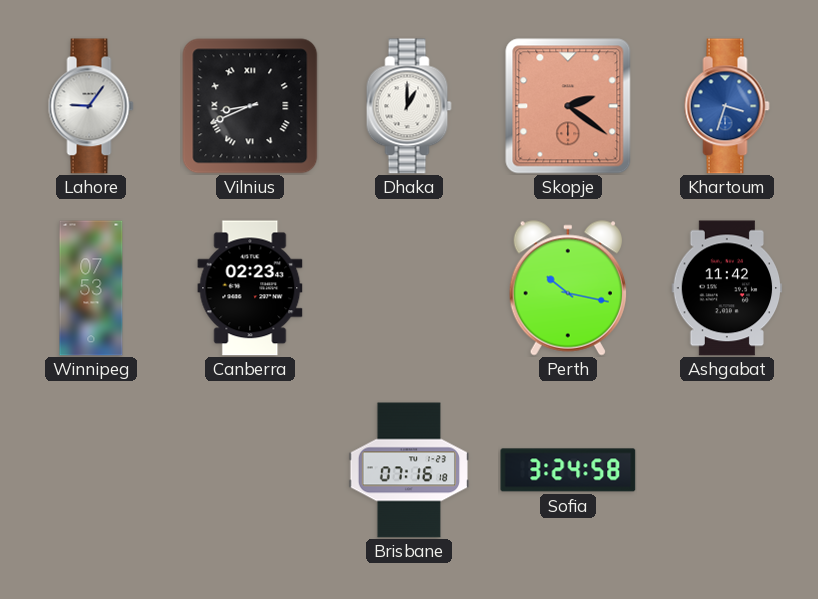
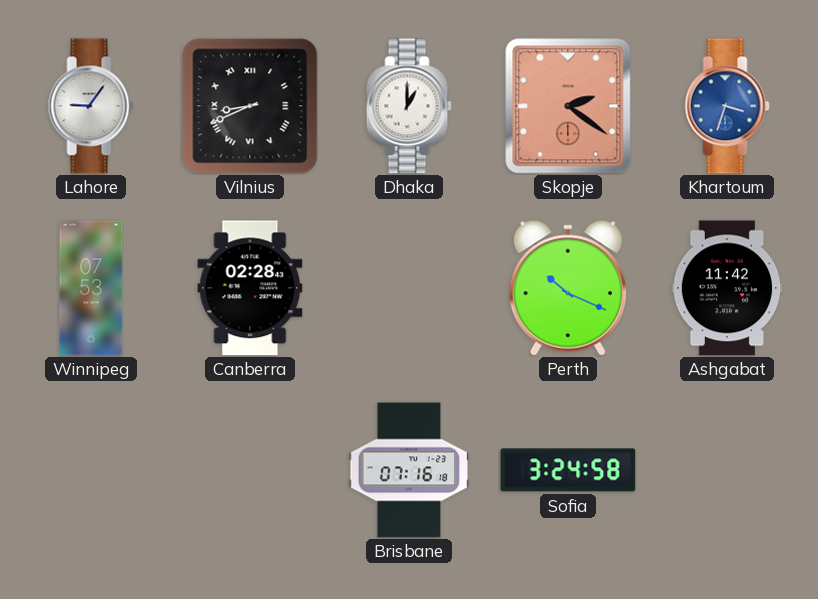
Canberra: 02:23 -> 02:28 (250, 288)
Perth: 10:17 -> 10:19 (568, 288)
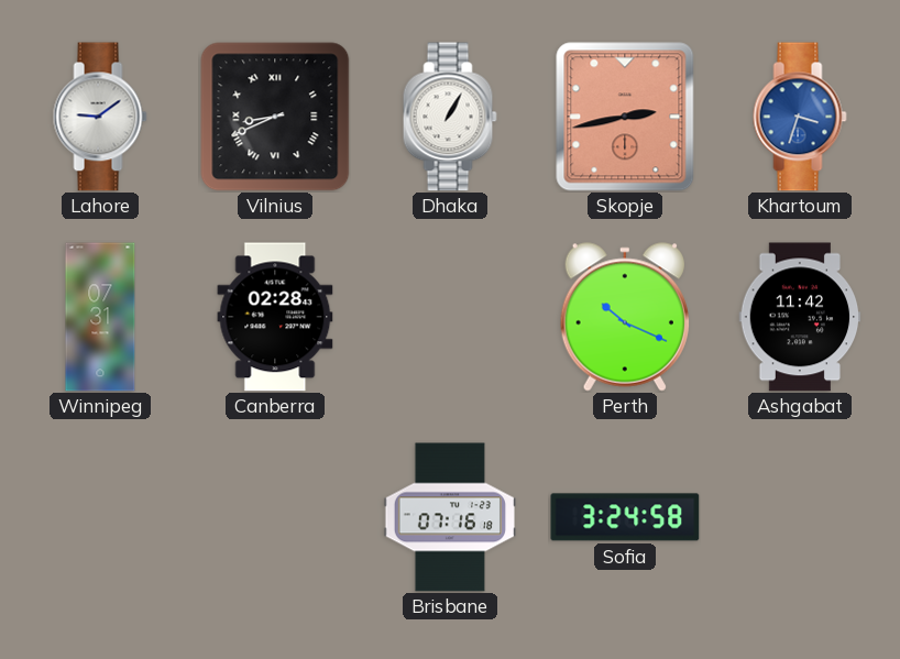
Lahore: 9:06 -> 9:09 (100, 117)
Dhaka: 1:00 -> 1:05 (450, 117)
Skopje: 2:21 -> 2:43 (625, 117)
Winnipeg: 07:53 -> 07:31 (100, 317)
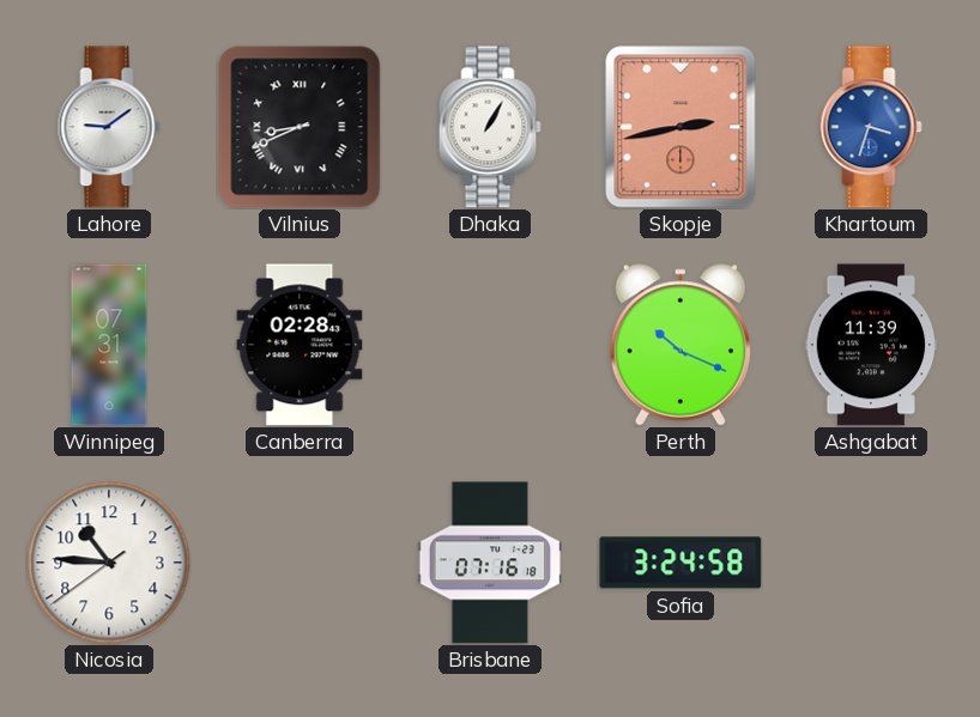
Ashgabat: 11:42 -> 11:39 (871, 345)
Nicosia: none -> 10:45 (109, 563)
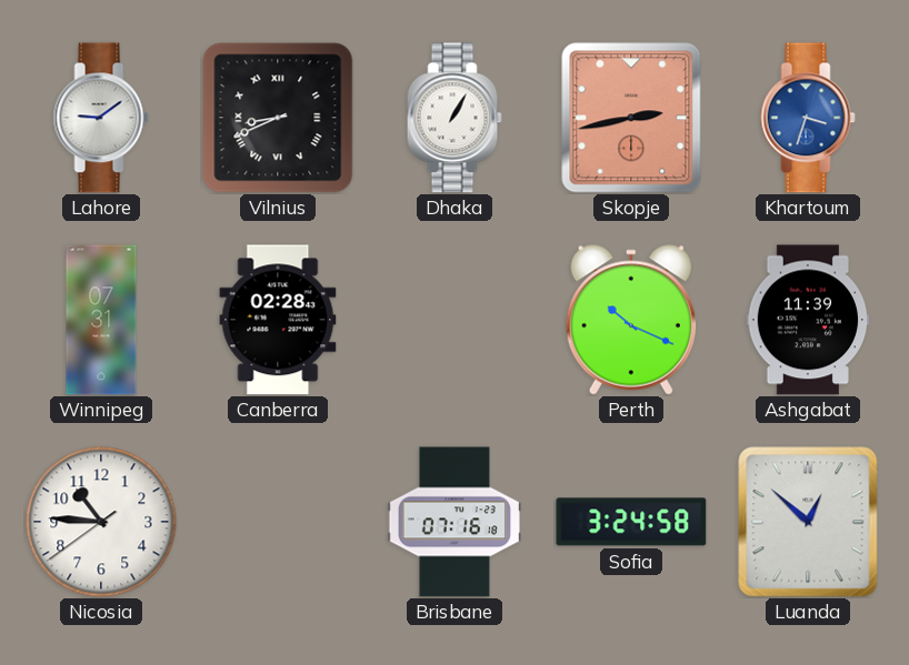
Luanda: none -> 12:52 (808, 522)
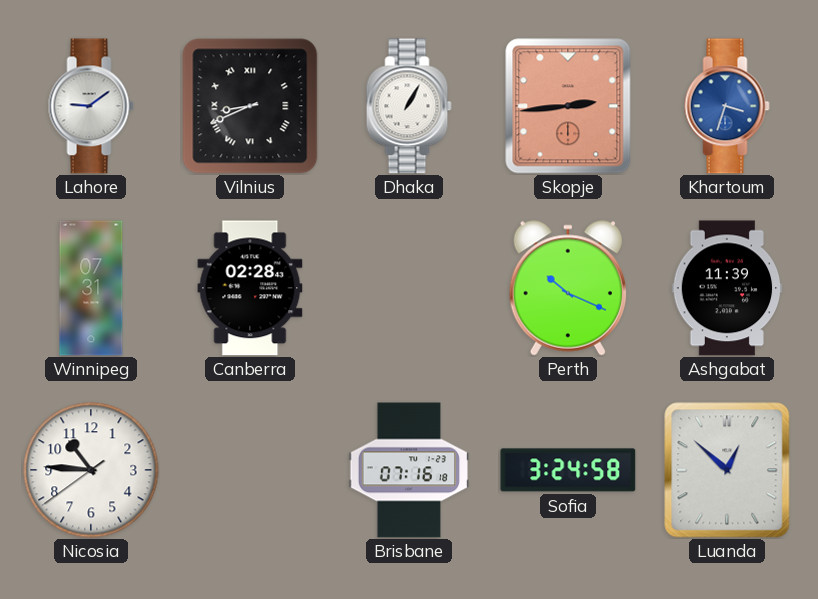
Skopje: 2:43 -> 2:44 (568, 106)
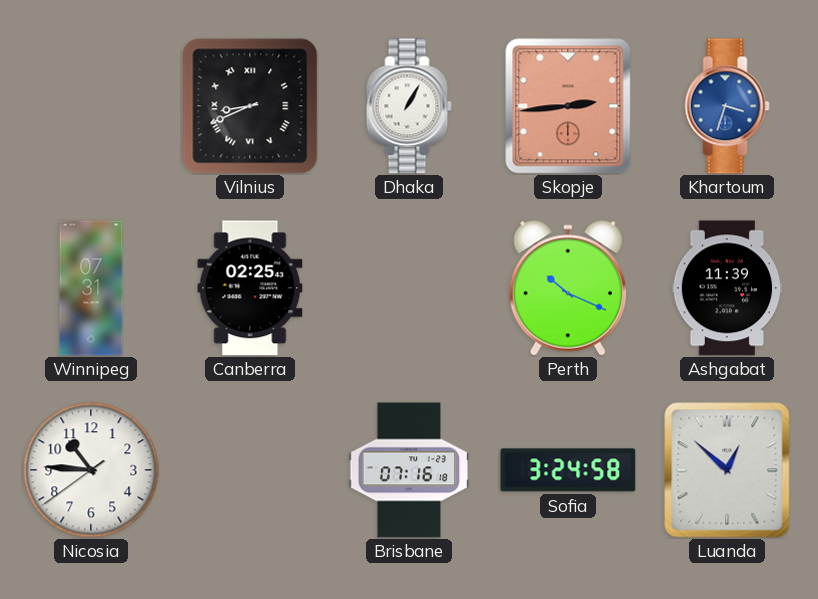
Lahore: 9:09 -> none (91, 106)
Canberra: 02:28 -> 02:25 (250, 288)
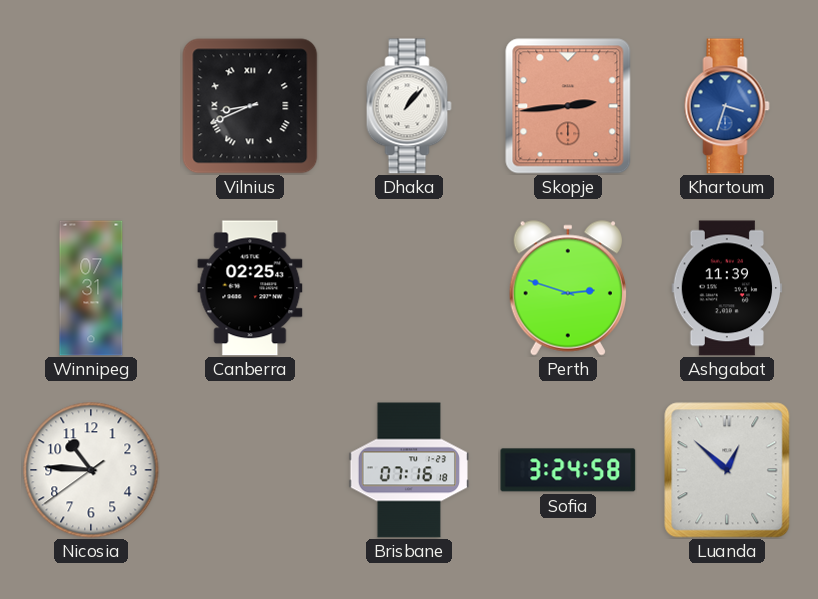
Dhaka: 1:05 -> 1:07 (409, 106)
Perth: 10:19 -> 2:48 (568, 288)
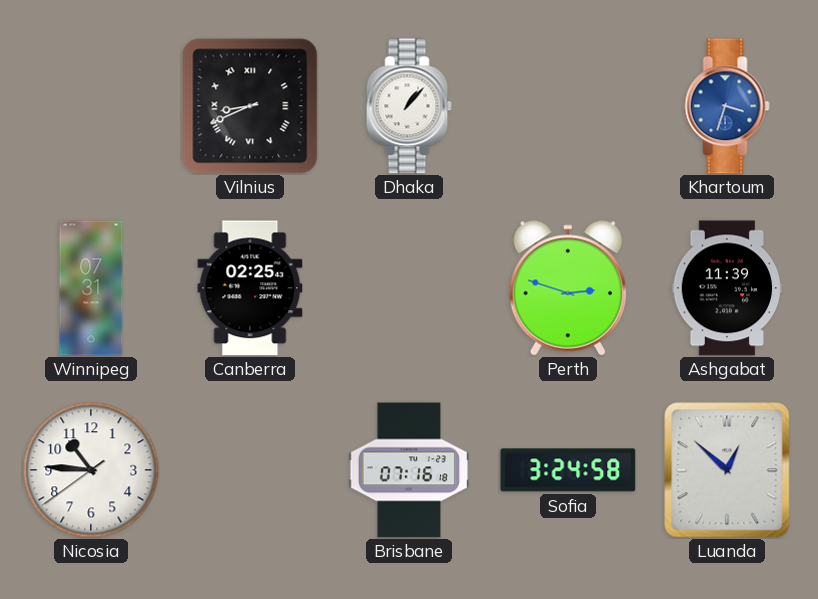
Skopje: 2:44 -> none (568, 106)
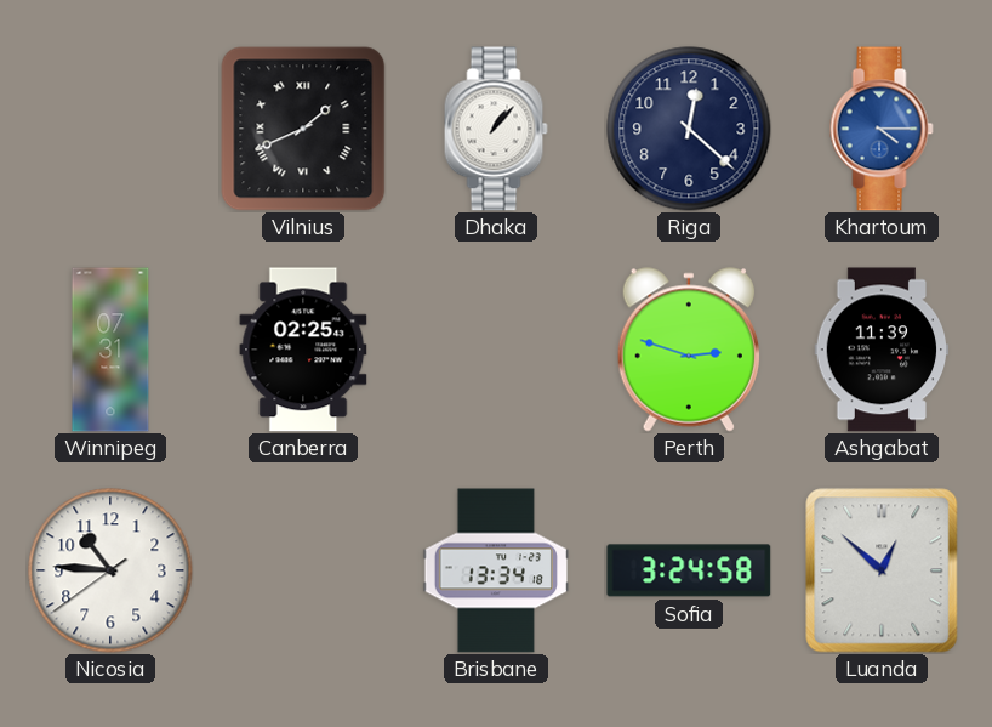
Vilnius: 8:41 -> 1:41 (303, 129)
Riga: none -> 12:22 (689, 129)
Khartoum: 3:33 -> 4:15 (882, 129)
Brisbane: 07:16 -> 13:34 (495, 570)
